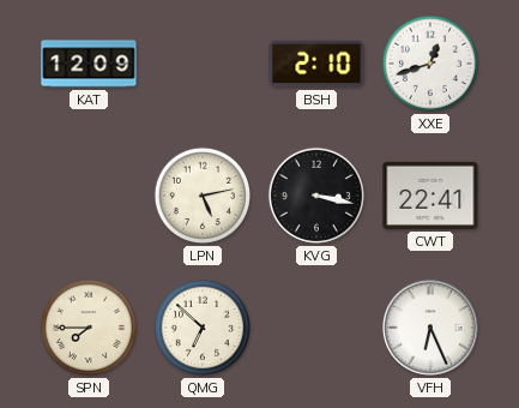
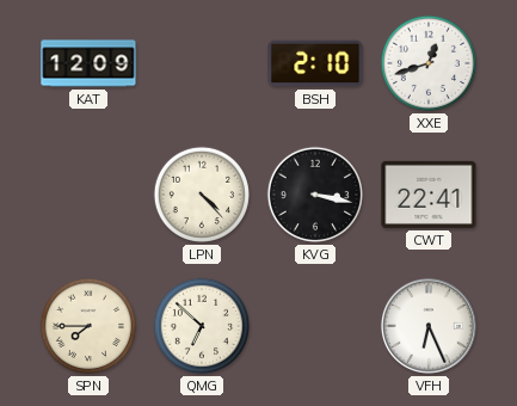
LPN: 5:13 -> 4:23 (202, 195)
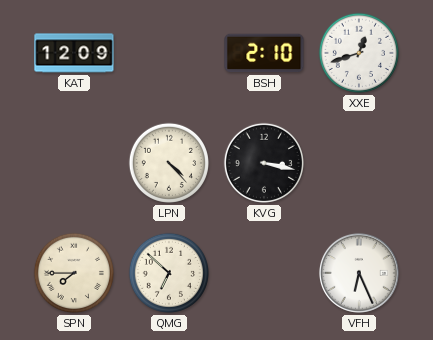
CWT: 22:41 -> none (429, 195)
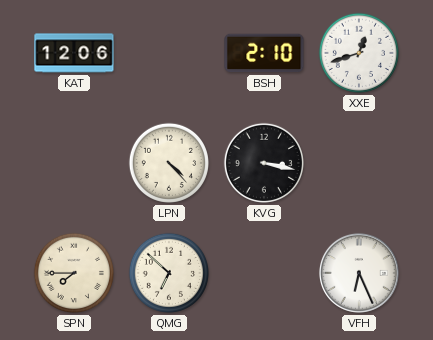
KAT: 12:09 -> 12:06 (74, 53)
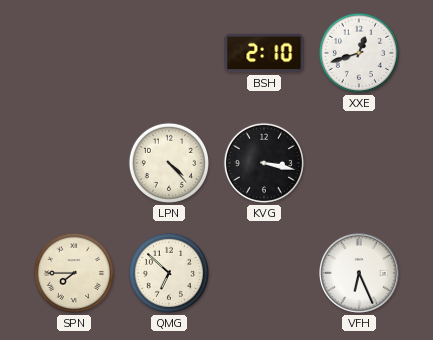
KAT: 12:06 -> none (74, 53)
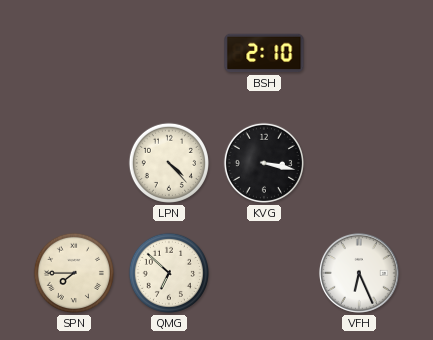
XXE: 12:42 -> none (359, 53)
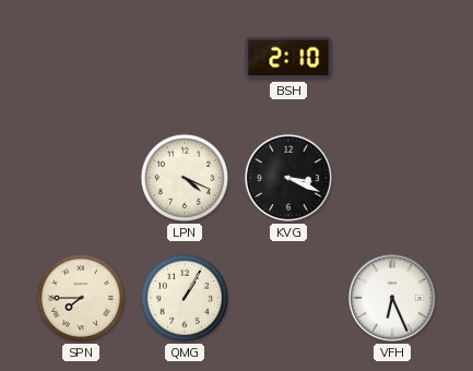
LPN: 4:23 -> 4:19 (185, 178)
KVG: 3:17 -> 3:19 (288, 178)
QMG: 6:52 -> 1:05 (185, 298)
